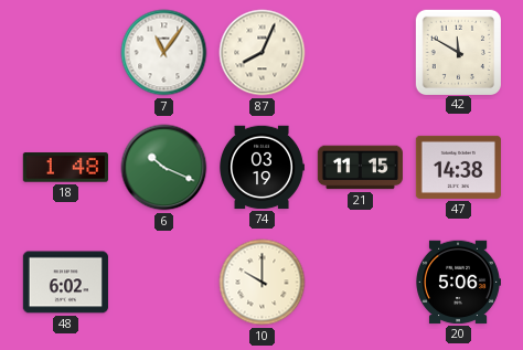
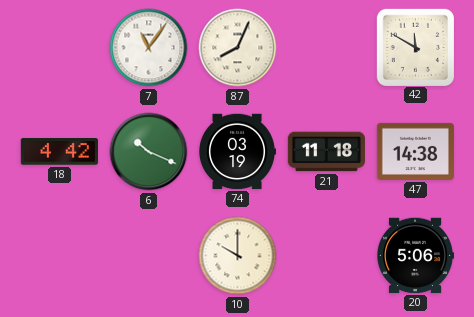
18: 1:48 -> 4:42 (59, 152)
21: 11:15 -> 11:18 (326, 152)
48: 6:02 -> none (65, 283)
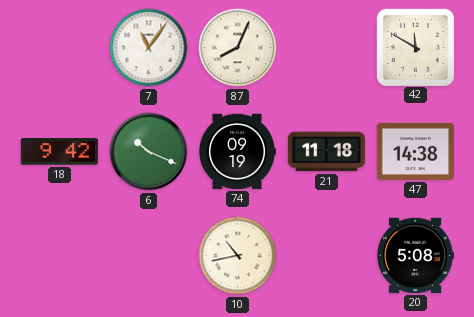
18: 4:42 -> 9:42 (59, 152)
74: 03:19 -> 09:19 (238, 152)
10: 10:00 -> 10:43 (238, 256)
20: 5:06 -> 5:08 (416, 256)
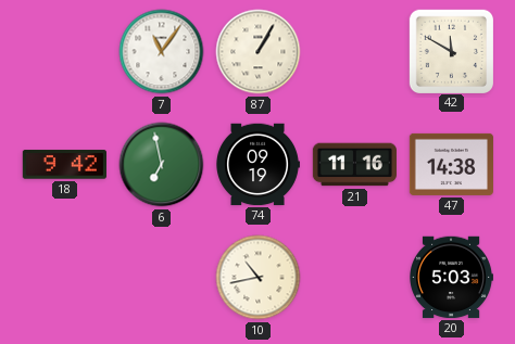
87: 8:04 -> 1:05 (259, 52)
6: 10:19 -> 6:58 (162, 165)
21: 11:18 -> 11:16 (354, 165)
20: 5:08 -> 5:03 (452, 278)
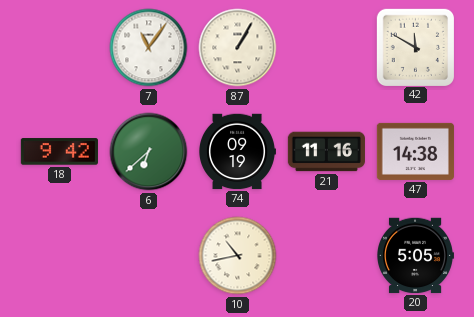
6: 6:58 -> 6:38 (149, 152)
20: 5:03 -> 5:05 (416, 256)
